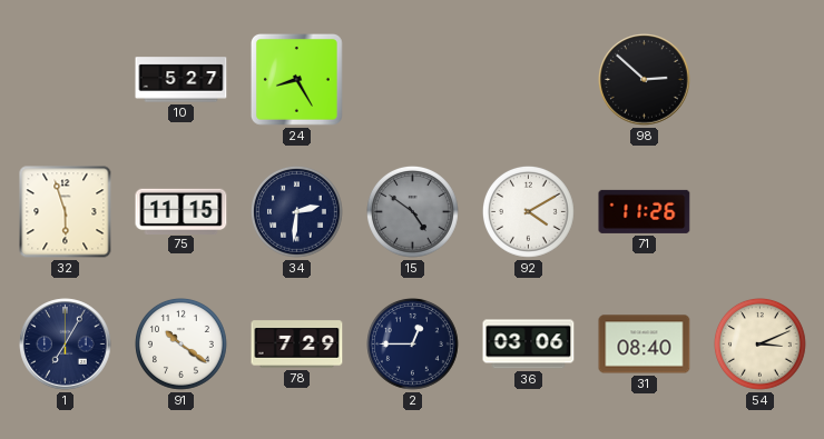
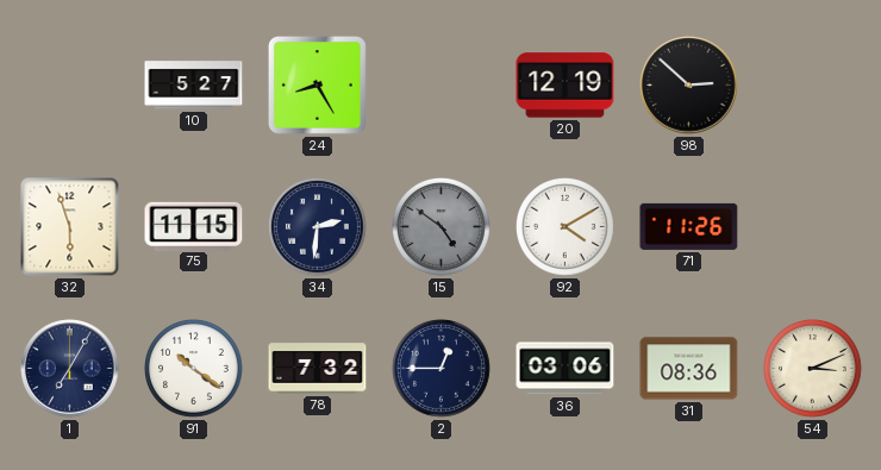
20: none -> 12:19 (566, 86)
78: 7:29 -> 7:32 (318, 369)
31: 08:40 -> 08:36 (689, 369)
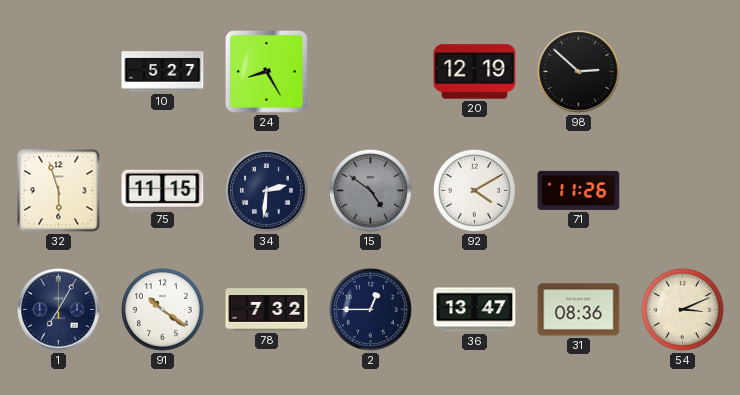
36: 03:06 -> 13:47 (475, 310)
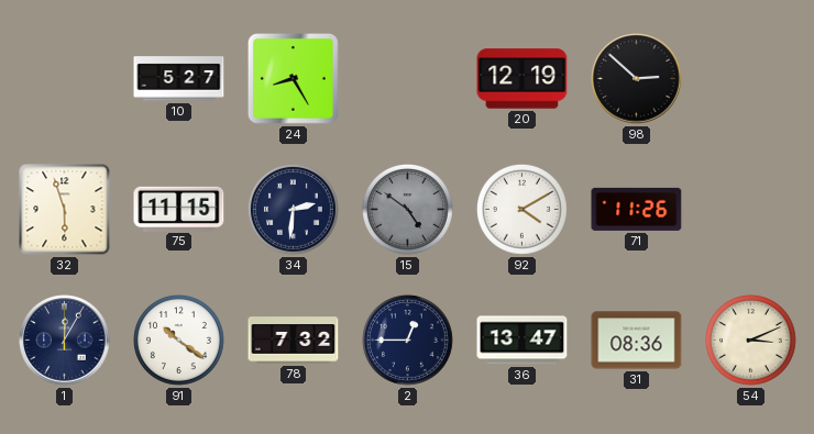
1: 7:05 -> 12:05 (65, 341)
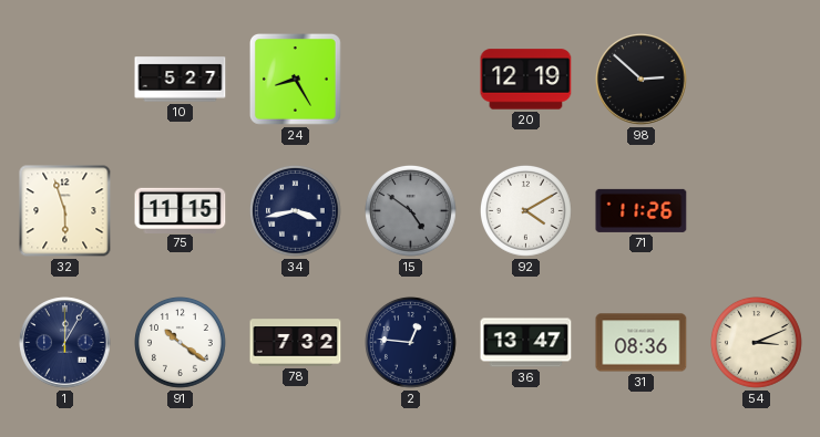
34: 2:31 -> 3:43 (296, 211)
2: 12:45 -> 12:46 (411, 343)
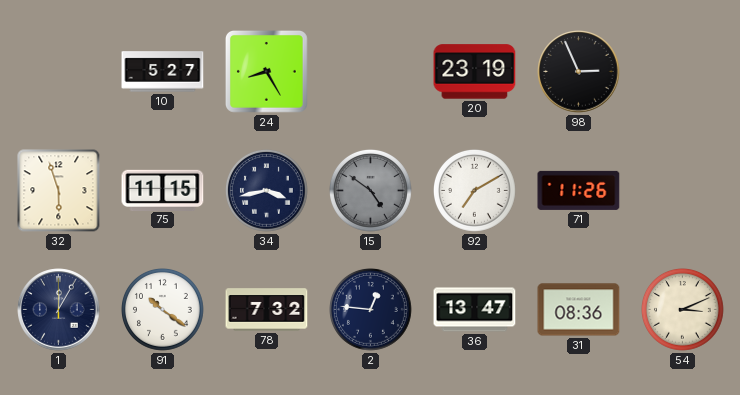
20: 12:19 -> 23:19 (475, 72)
98: 2:52 -> 2:56 (579, 72)
92: 4:10 -> 7:10 (475, 191)
